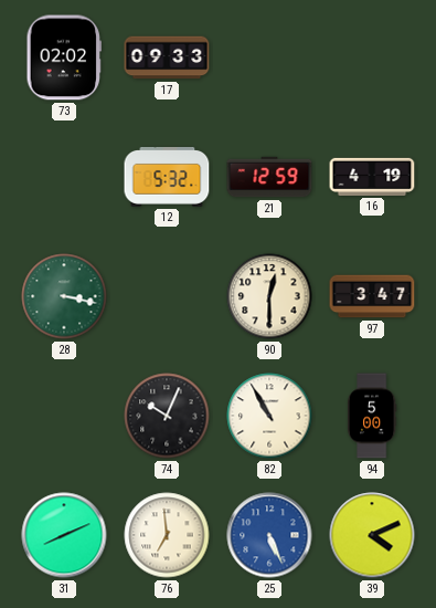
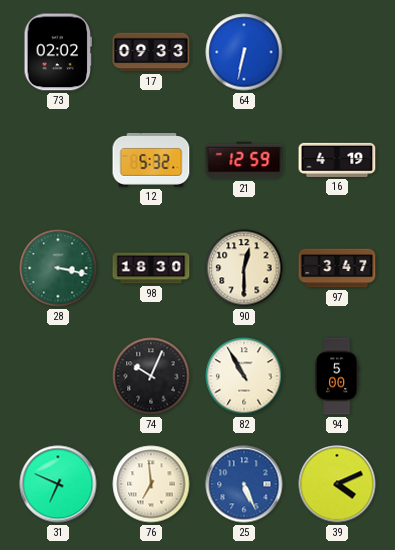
64: none -> 6:32 (244, 52)
98: none -> 18:30 (151, 268)
31: 8:11 -> 6:49 (58, 484)
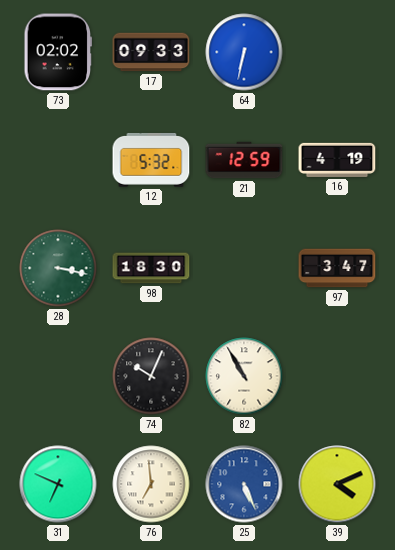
90: 12:30 -> none (244, 268)
94: 5:00 -> none (337, 376)
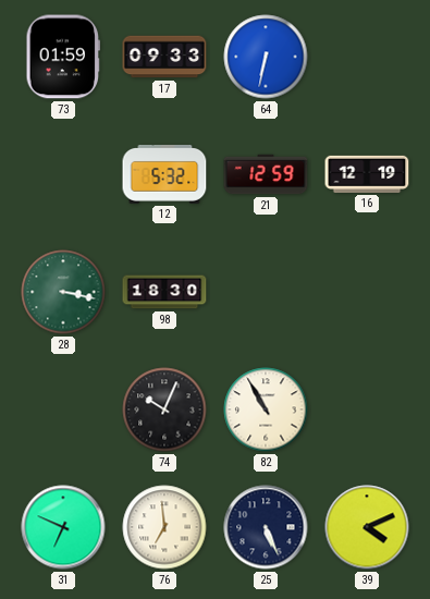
73: 02:02 -> 01:59 (63, 57)
16: 4:19 -> 12:19 (367, 174)
97: 3:47 -> none (337, 268)
25 dial: blue -> navy (266, 527)
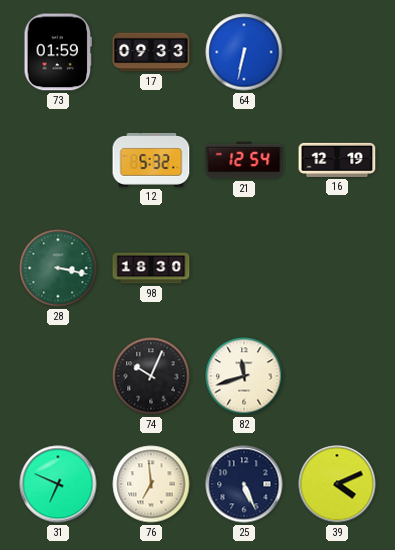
21: 12:59 -> 12:54 (244, 160)
82: 10:55 -> 11:42 (244, 376)
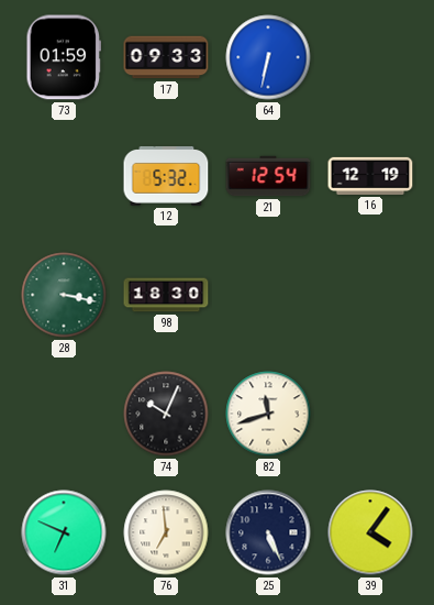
39: 4:11 -> 4:06 (370, 532)
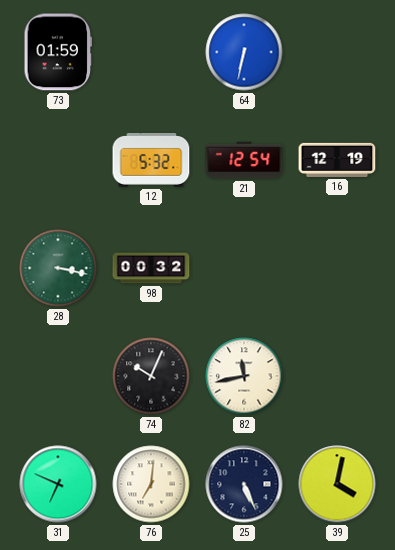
17: 09:33 -> none (166, 57)
98: 18:30 -> 00:32 (151, 268)
82: 11:42 -> 11:43 (244, 376)
76: 6:59 -> 7:01 (151, 484)
39: 4:06 -> 4:02 (337, 484)
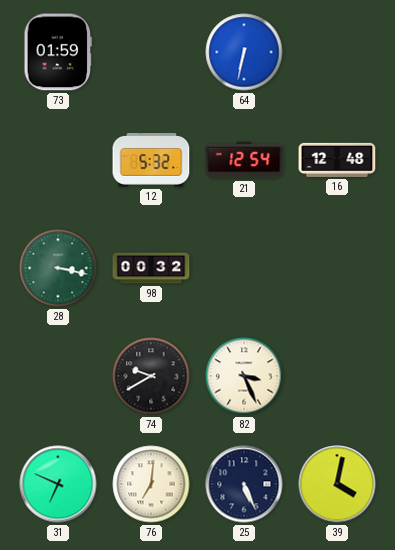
16: 12:19 -> 12:48 (337, 160)
74: 10:04 -> 9:40 (151, 376)
82: 11:43 -> 3:26 (244, 376)
